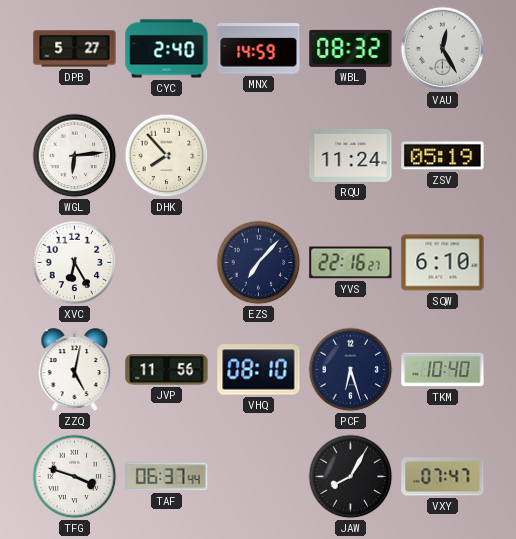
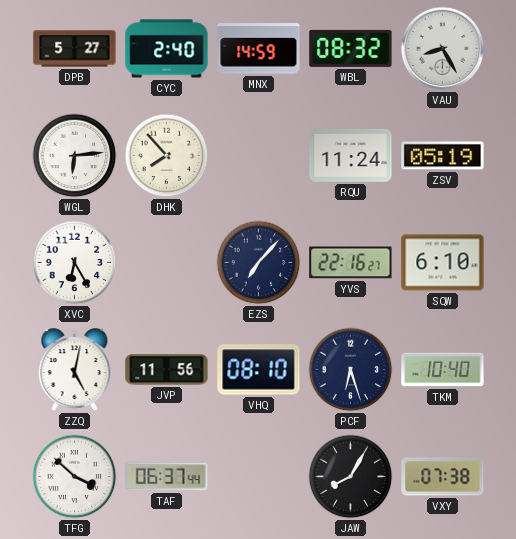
VAU: 12:25 -> 8:25 (443, 49)
TFG: 3:48 -> 3:52 (75, 477)
VXY: 07:47 -> 07:38 (443, 477)
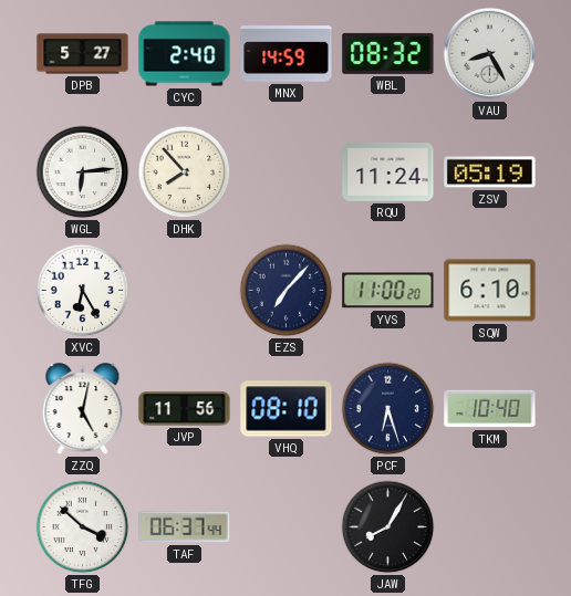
YVS: 22:16 -> 11:00 (388, 291)
VXY: 07:38 -> none (443, 477)
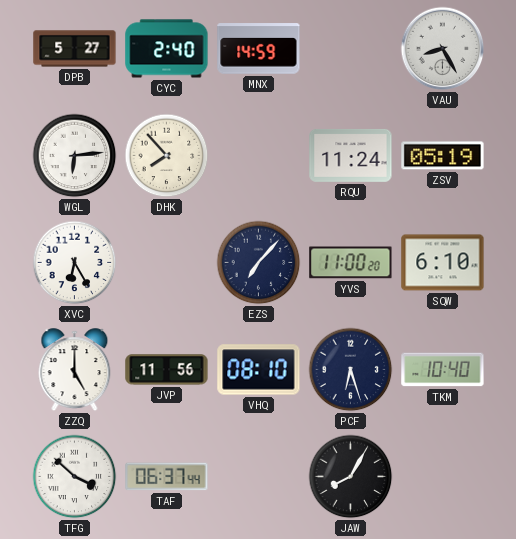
WBL: 08:32 -> none (388, 53)
ZZQ: 5:02 -> 5:00 (75, 370)
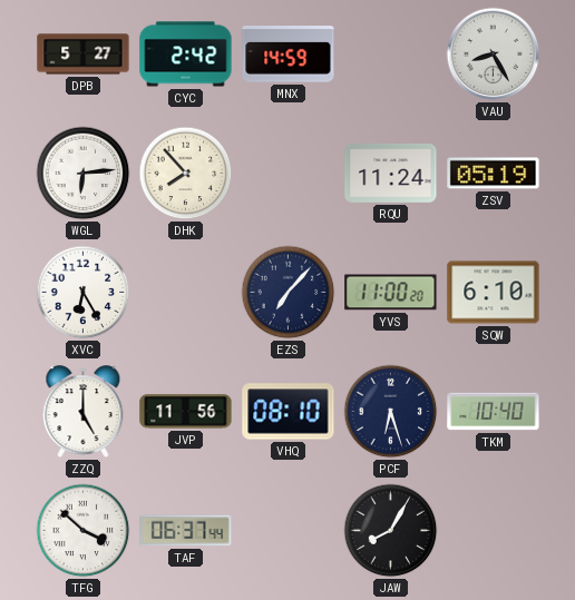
CYC: 2:40 -> 2:42 (186, 55)
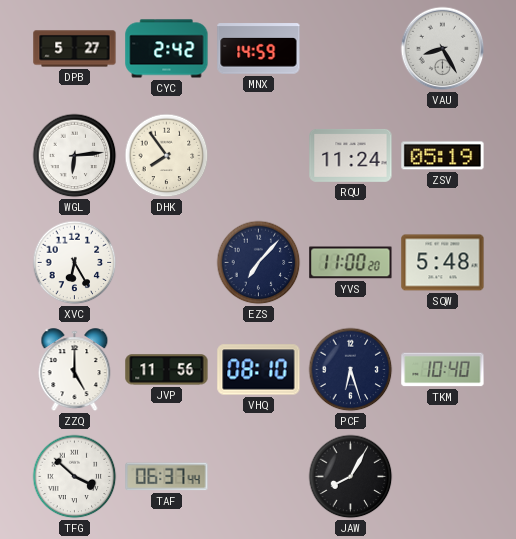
DHK: 7:53 -> 7:54 (167, 156)
SQW: 6:10 -> 5:48 (443, 263)
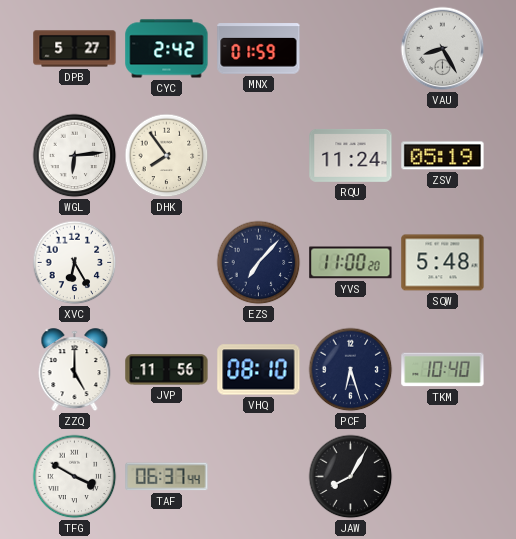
MNX: 14:59 -> 01:59 (259, 49)
TFG: 3:52 -> 3:50 (75, 477)
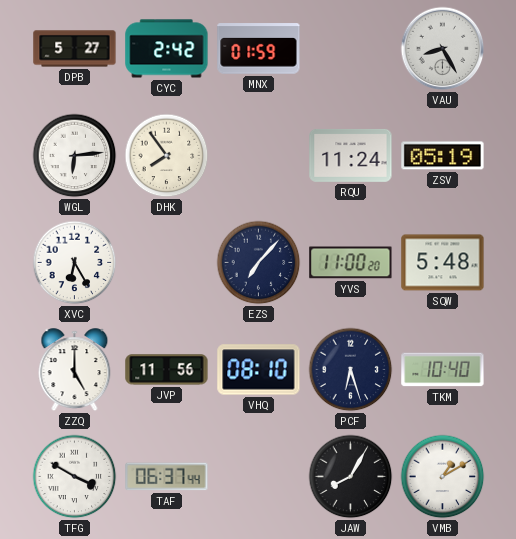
VMB: none -> 1:10 (443, 477)
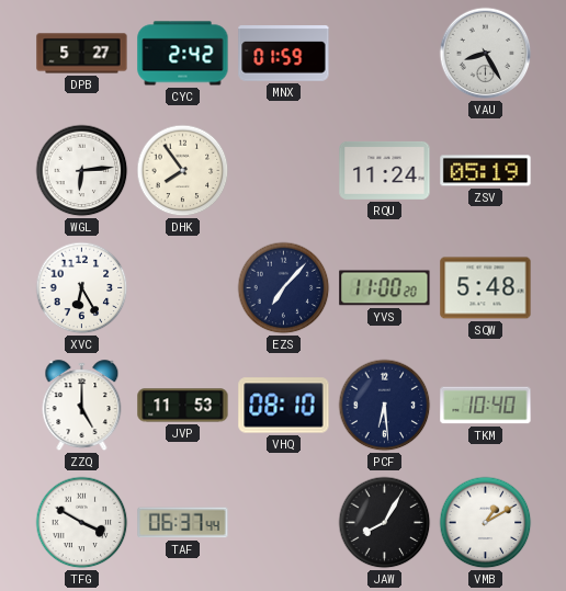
JVP: 11:56 -> 11:53 (183, 406)
PCF: 6:27 -> 6:29 (385, 406)
